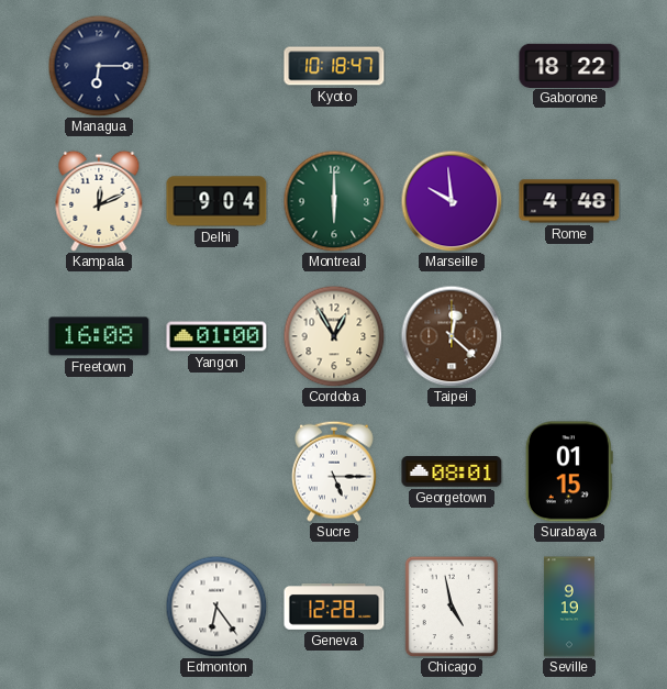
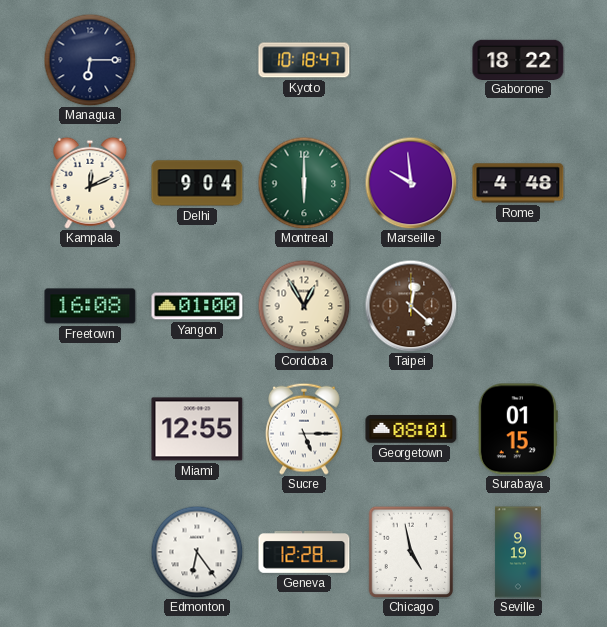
Miami: none -> 12:55 (197, 429)
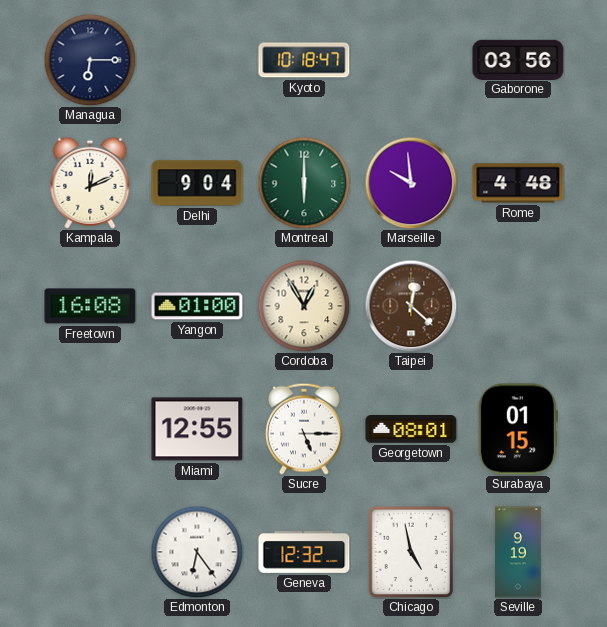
Gaborone: 18:22 -> 03:56 (518, 59)
Geneva: 12:28 -> 12:32 (304, 552)
